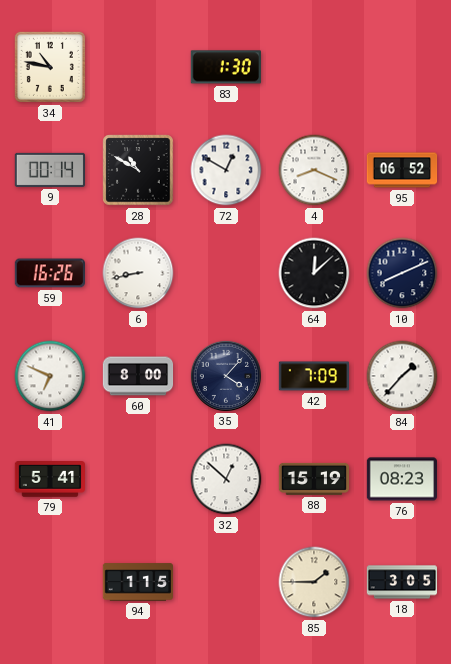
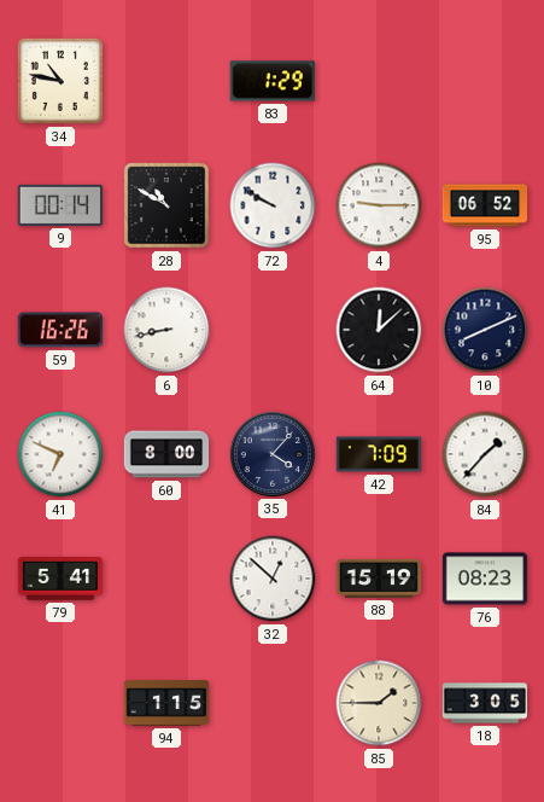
83: 1:30 -> 1:29 (273, 81)
72: 12:50 -> 9:50 (273, 205)
4: 8:19 -> 9:15 (379, 205)
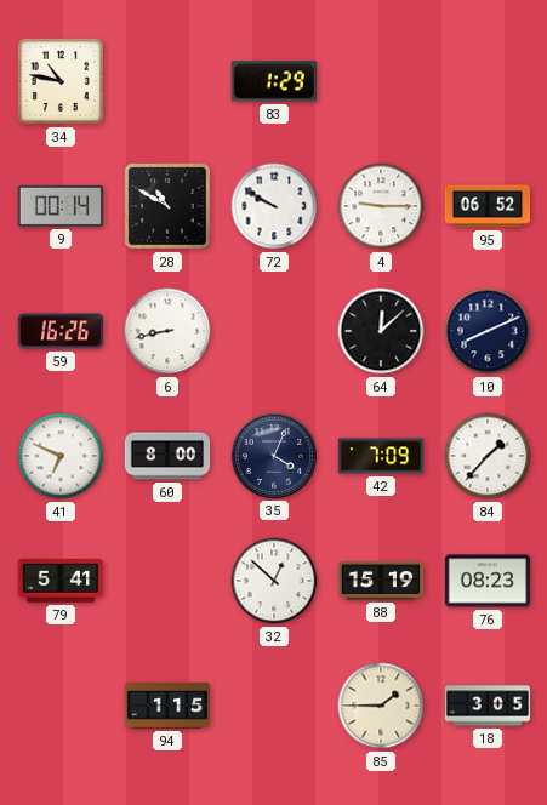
35: 4:07 -> 4:04 (273, 455)
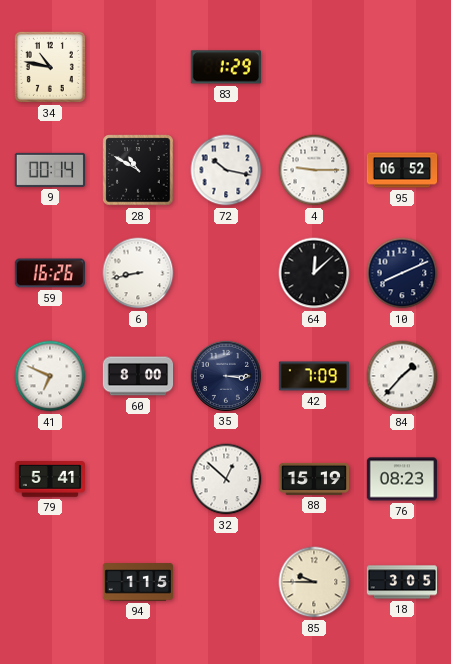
72: 9:50 -> 10:17 (226, 170)
35: 4:04 -> 3:15 (225, 375)
85: 1:45 -> 9:45 (314, 582)
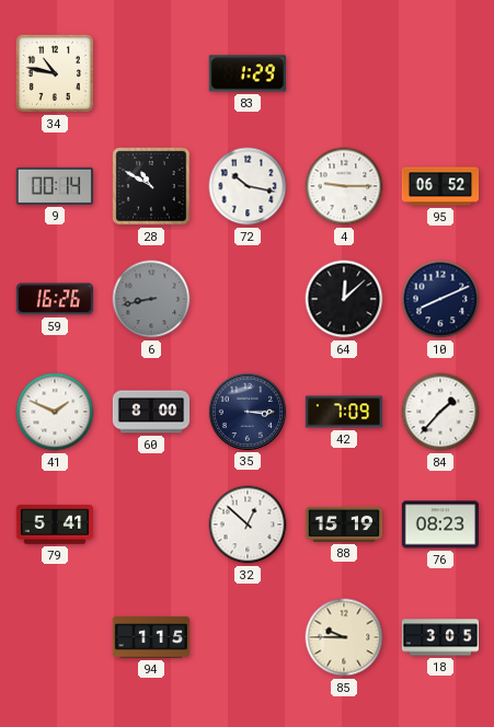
6 dial: white -> grey (151, 299)
41: 6:49 -> 1:49 (55, 412)
